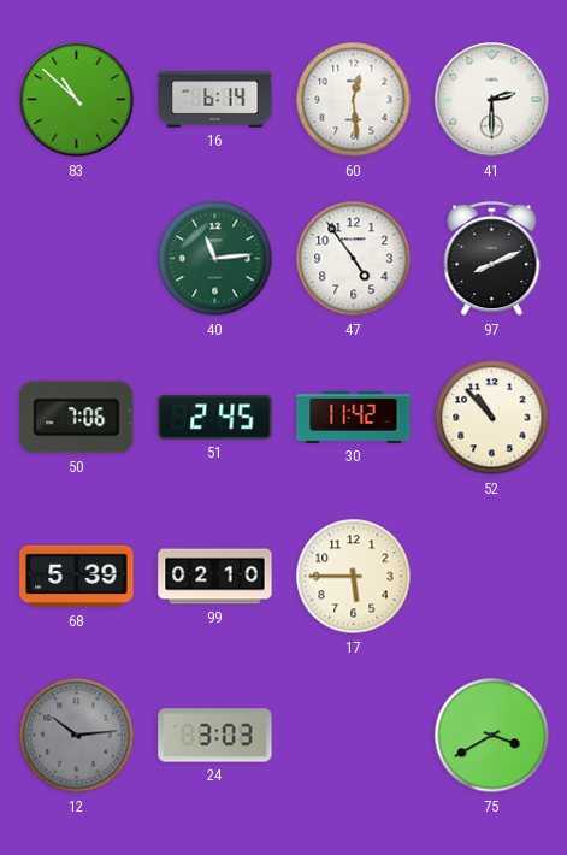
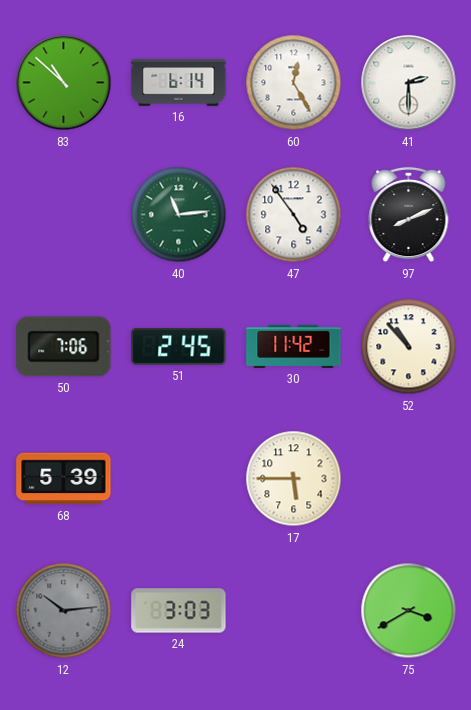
60: 12:29 -> 12:25 (294, 83)
99: 02:10 -> none (215, 577)
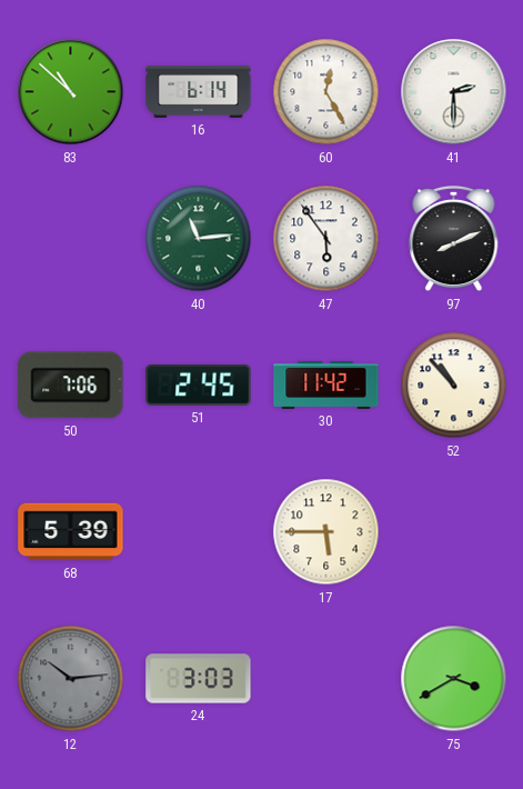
47: 4:54 -> 5:54 (326, 239)
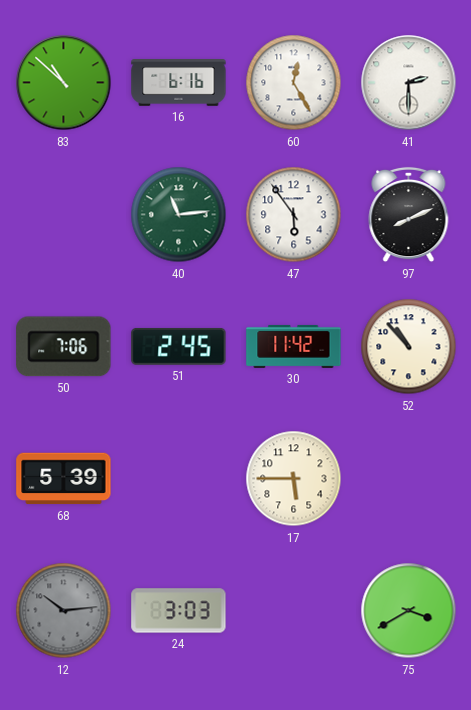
16: 6:14 -> 6:16 (179, 83)
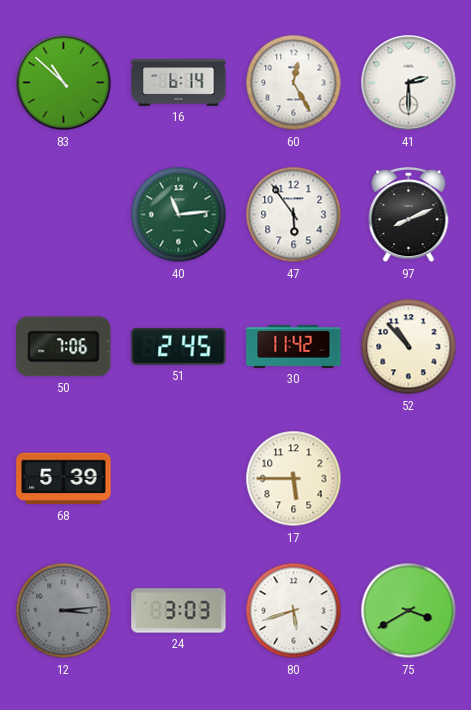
16: 6:16 -> 6:14 (179, 83)
12: 10:14 -> 3:14 (64, 611)
80: none -> 5:42 (294, 611)
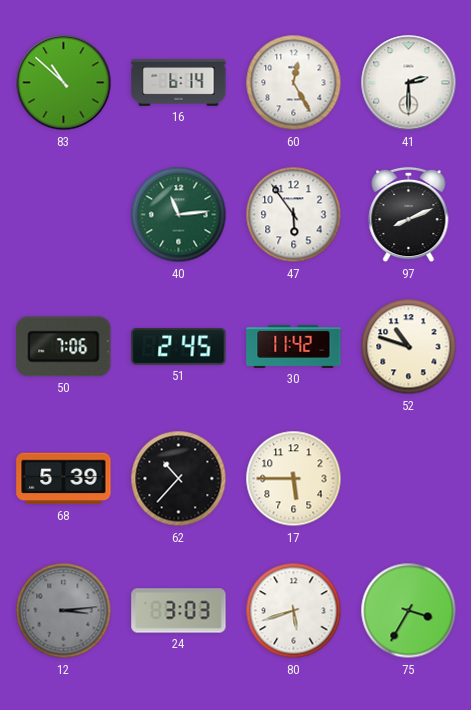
52: 10:53 -> 10:48 (409, 347)
62: none -> 10:37 (179, 479)
75: 3:40 -> 3:35 (409, 611)
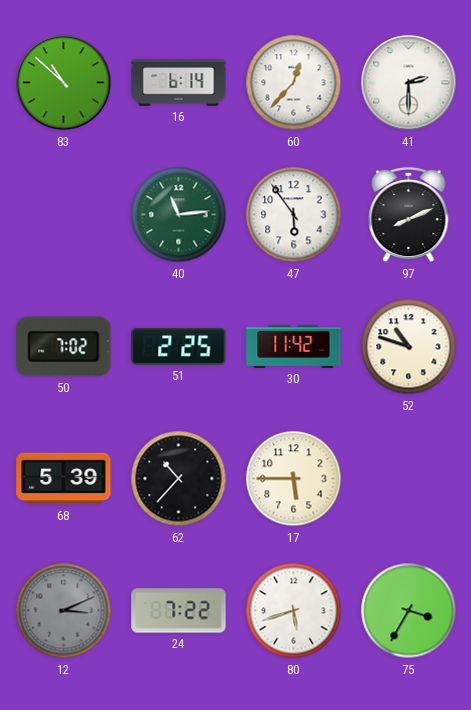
60: 12:25 -> 12:37 (294, 83)
50: 7:06 -> 7:02 (64, 347)
51: 2:45 -> 2:25 (179, 346)
12: 3:14 -> 3:11 (64, 611)
24: 3:03 -> 7:22 (179, 611)
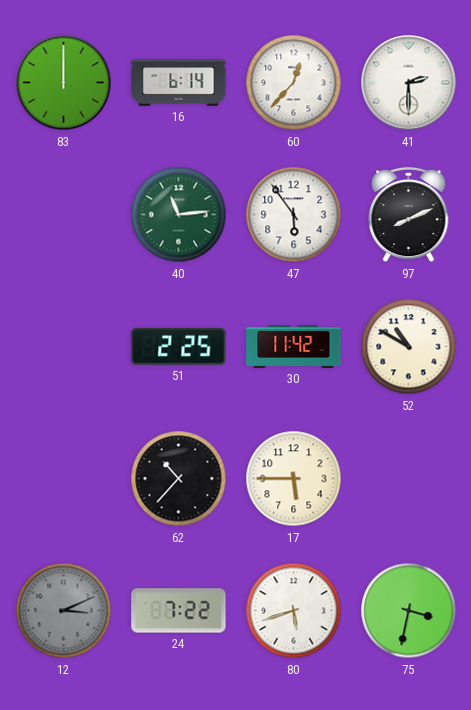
83: 10:52 -> 12:00 (64, 83)
50: 7:02 -> none (64, 347)
52: 10:48 -> 10:50 (409, 347)
68: 5:39 -> none (64, 479)
75: 3:35 -> 3:32 (409, 611)
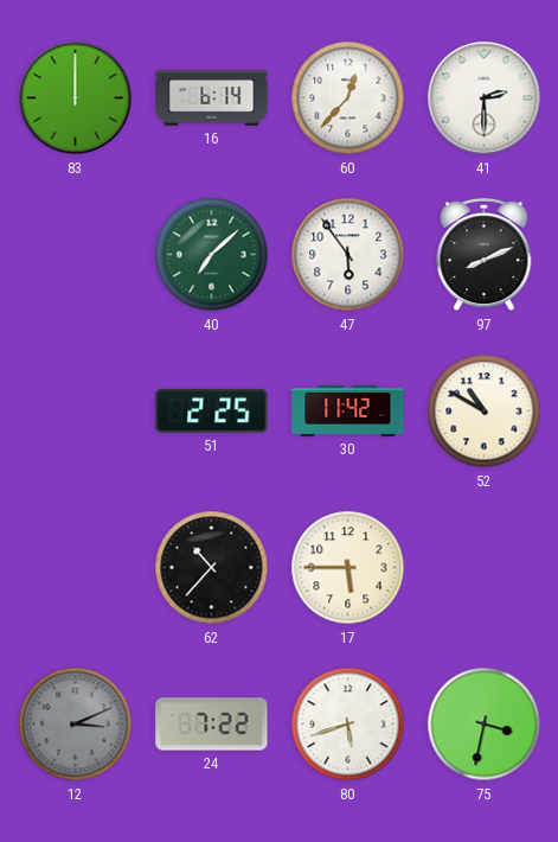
40: 11:14 -> 7:08 (212, 255)
